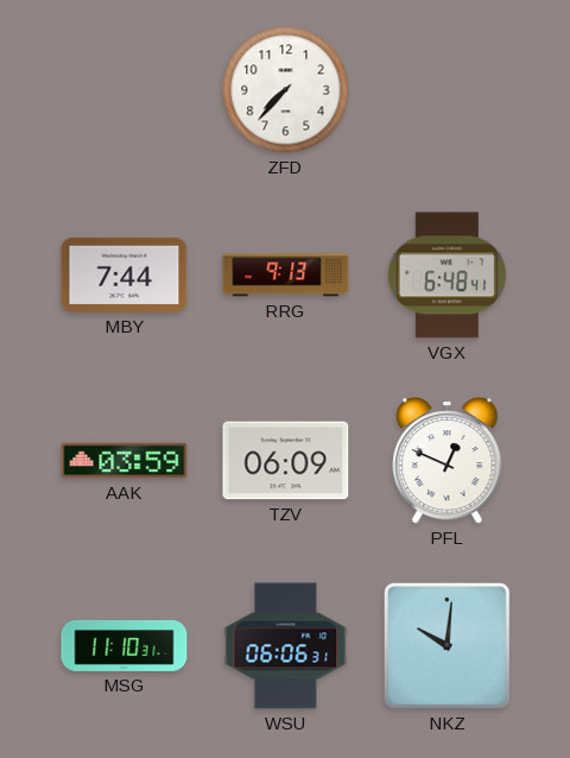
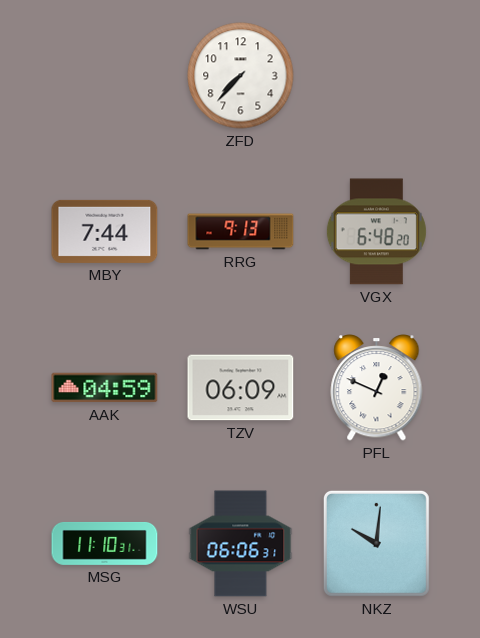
VGX: 6:48:41 -> 6:48:20 (376, 232)
AAK: 03:59 -> 04:59 (105, 388)
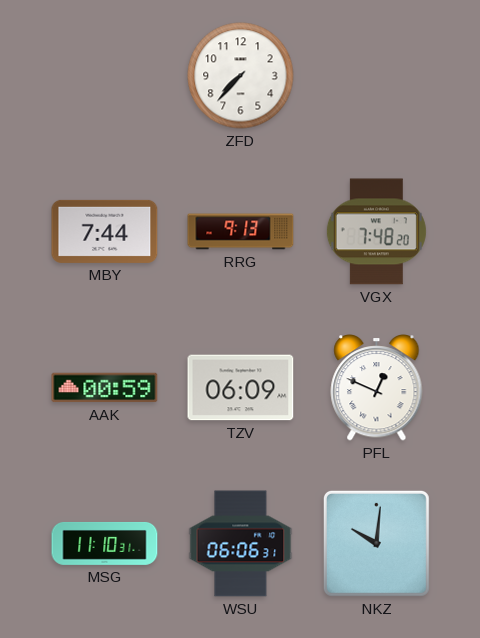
VGX: 6:48 -> 7:48 (376, 232)
AAK: 04:59 -> 00:59 (105, 388)
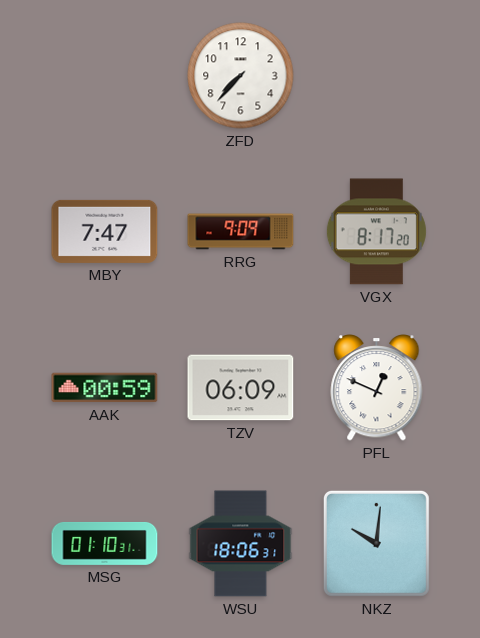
MBY: 7:44 -> 7:47 (105, 231)
RRG: 9:13 -> 9:09 (241, 232)
VGX: 7:48 -> 8:17 (376, 232)
MSG: 11:10 -> 01:10 (105, 543)
WSU: 06:06 -> 18:06 (241, 544)
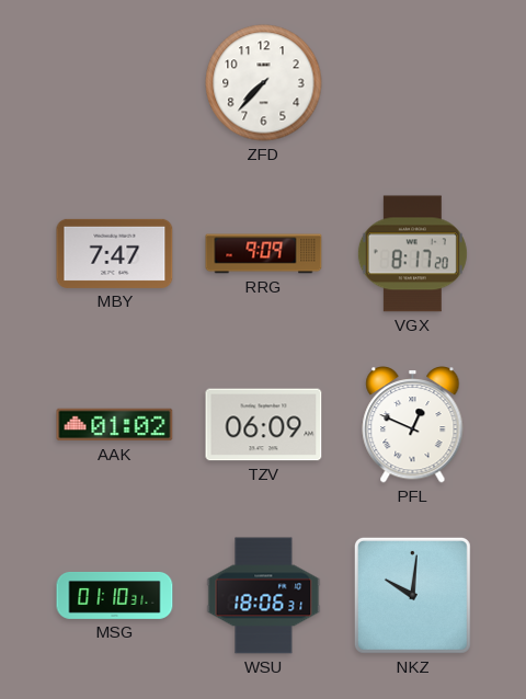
AAK: 00:59 -> 01:02 (115, 425)
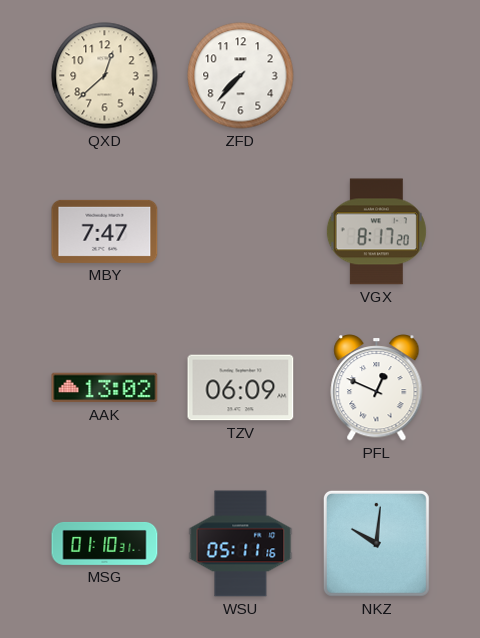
QXD: none -> 12:38 (105, 76)
RRG: 9:09 -> none (264, 254)
AAK: 01:02 -> 13:02 (105, 388)
WSU: 18:06 -> 05:11 (241, 544)
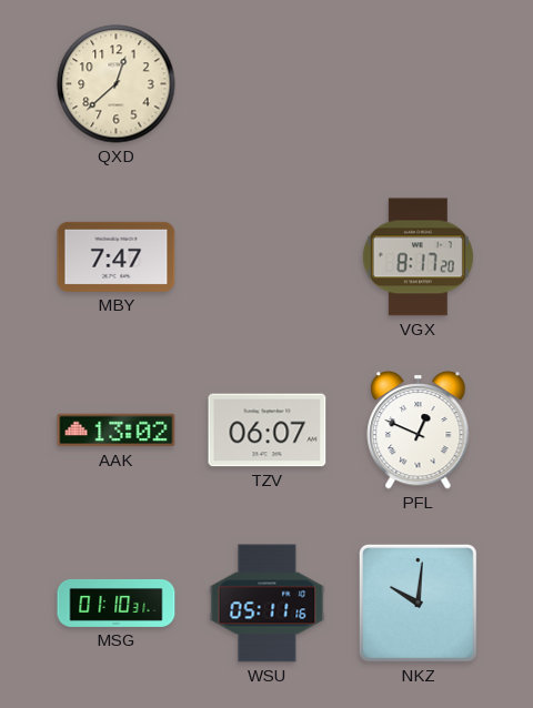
ZFD: 7:37 -> none (241, 76)
TZV: 06:09 -> 06:07 (268, 431)
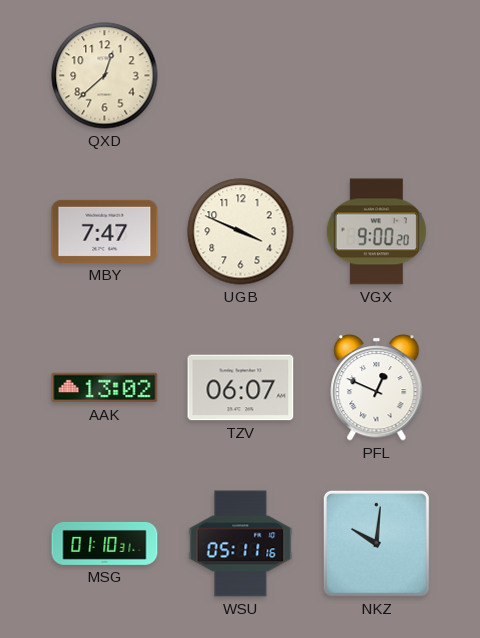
UGB: none -> 3:49 (241, 232)
VGX: 8:17 -> 9:00 (376, 232)
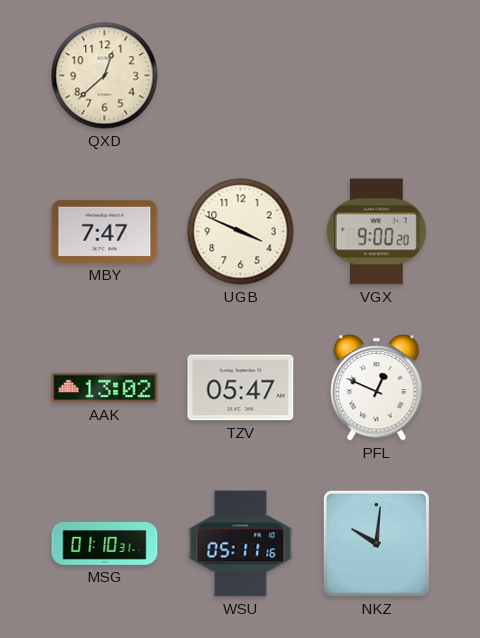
TZV: 06:07 -> 05:47 (241, 388)
